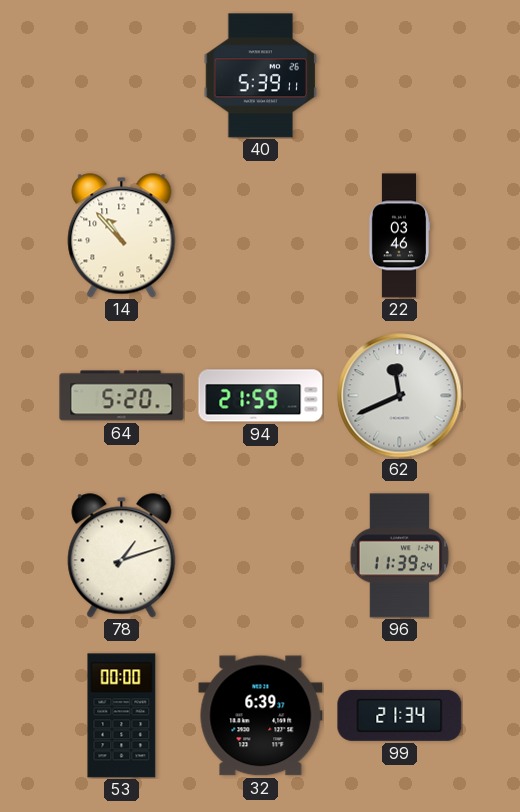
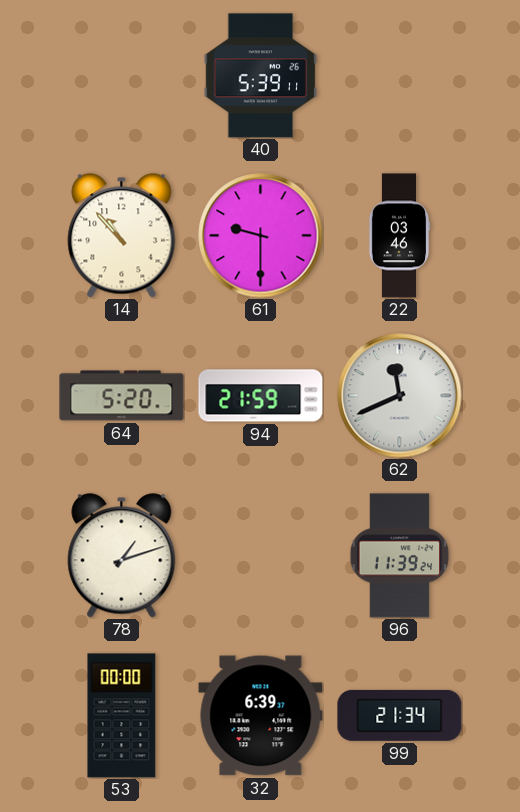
61: none -> 9:30 (261, 236)
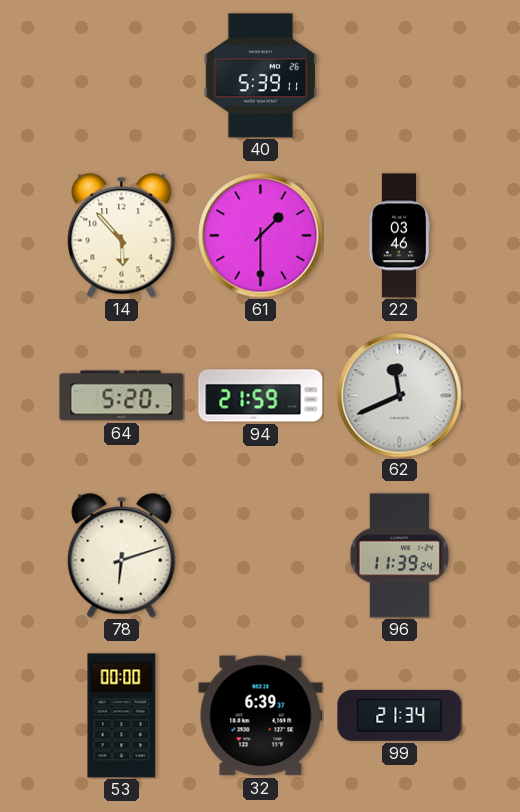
14: 10:53 -> 5:53 (122, 236)
61: 9:30 -> 1:30 (261, 236)
78: 1:12 -> 6:12 (122, 556)
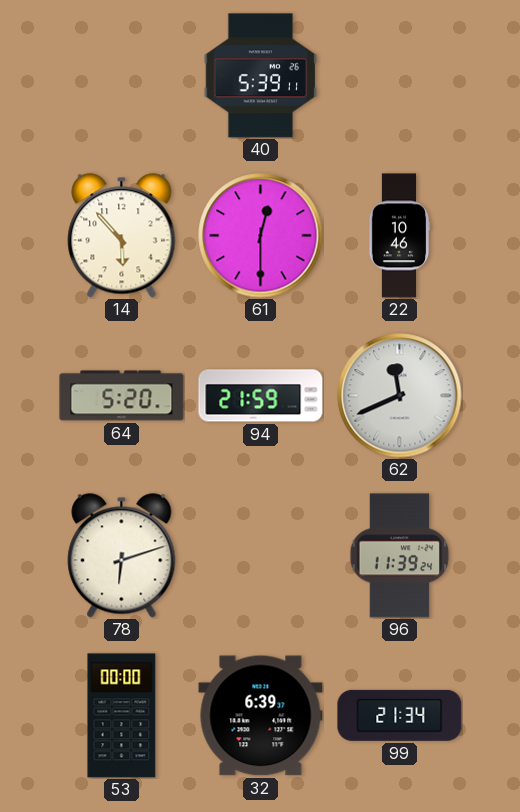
61: 1:30 -> 12:30 (261, 236)
22: 03:46 -> 10:46 (399, 236)
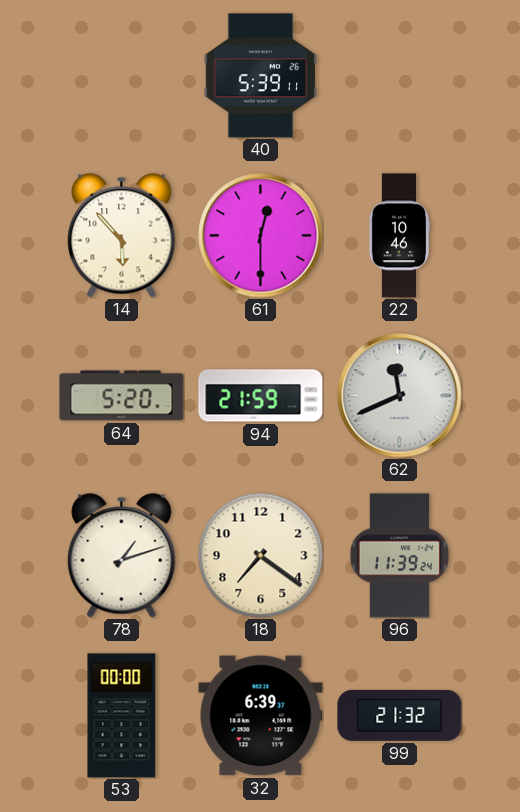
78: 6:12 -> 1:12 (122, 556)
18: none -> 7:21 (260, 555)
99: 21:34 -> 21:32 (400, 715)
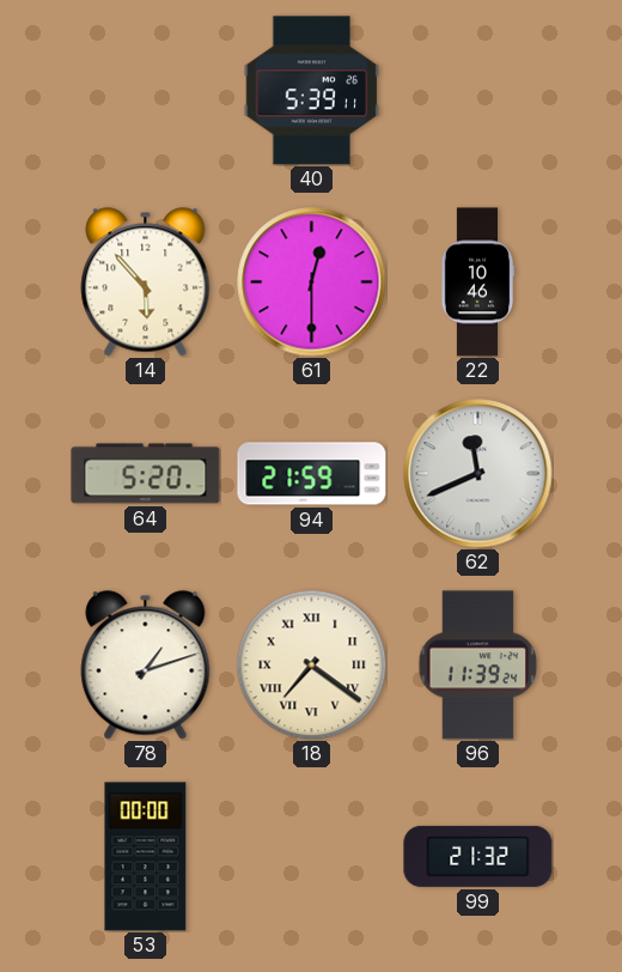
18 numerals: Arabic -> Roman (311, 664)
32: 6:39 -> none (261, 716)
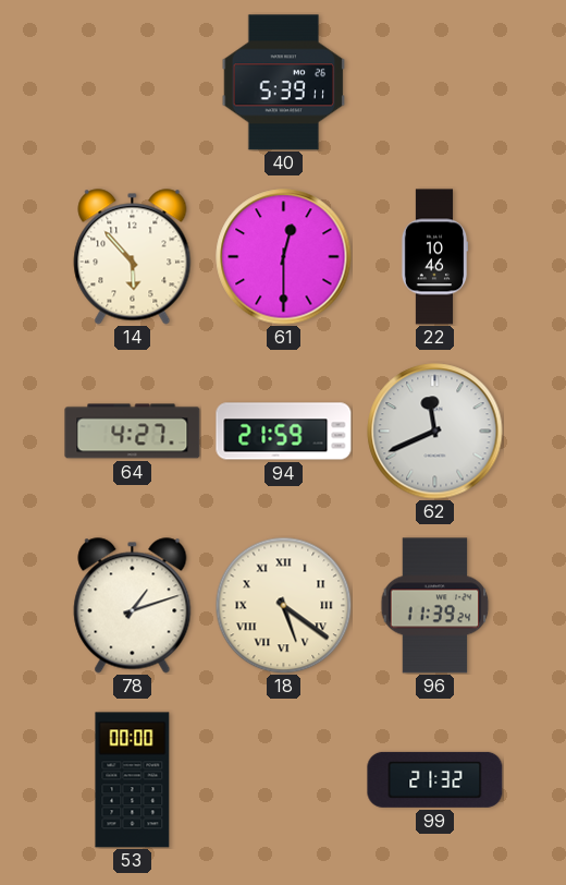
64: 5:20 -> 4:27 (133, 432)
18: 7:21 -> 5:21 (283, 605)
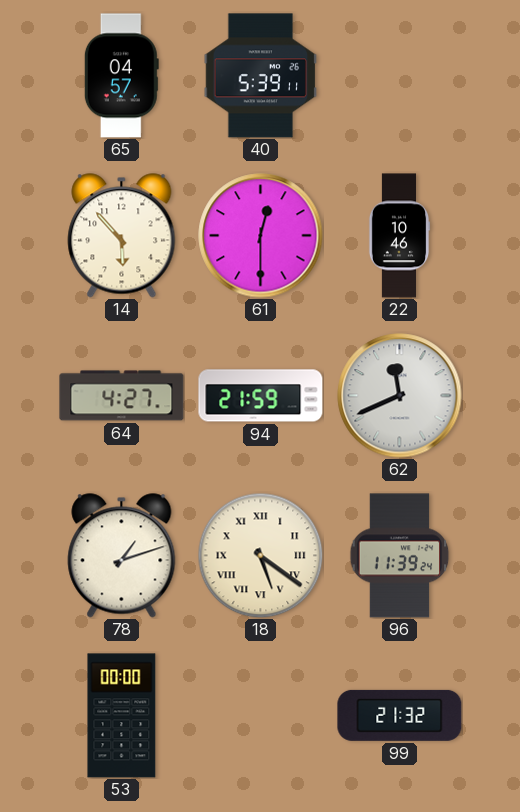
65: none -> 04:57 (121, 76)
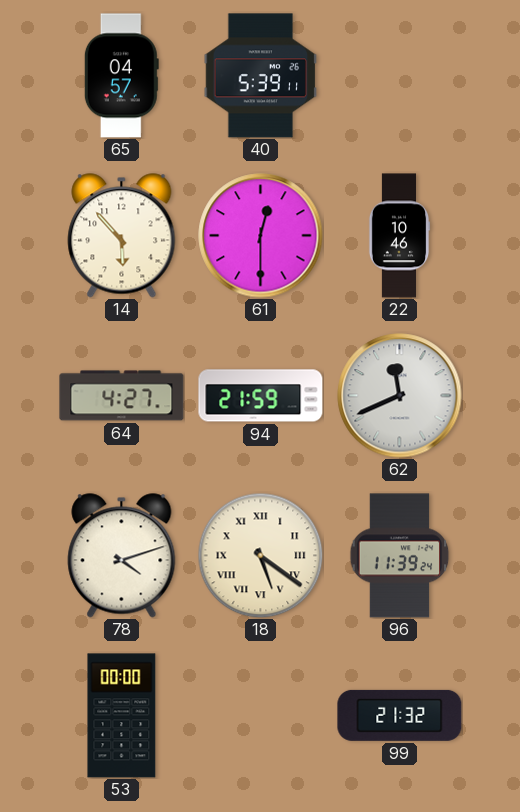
78: 1:12 -> 4:12 (122, 556)
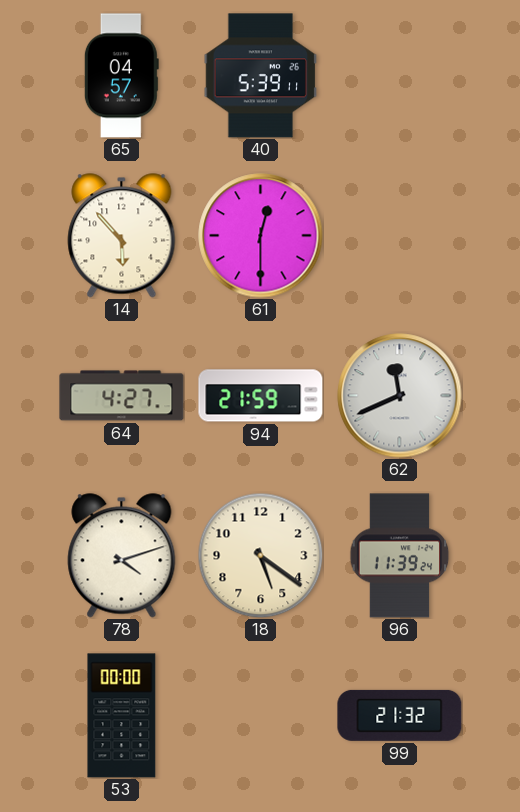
22: 10:46 -> none (399, 236)
18 numerals: Roman -> Arabic (260, 555)
